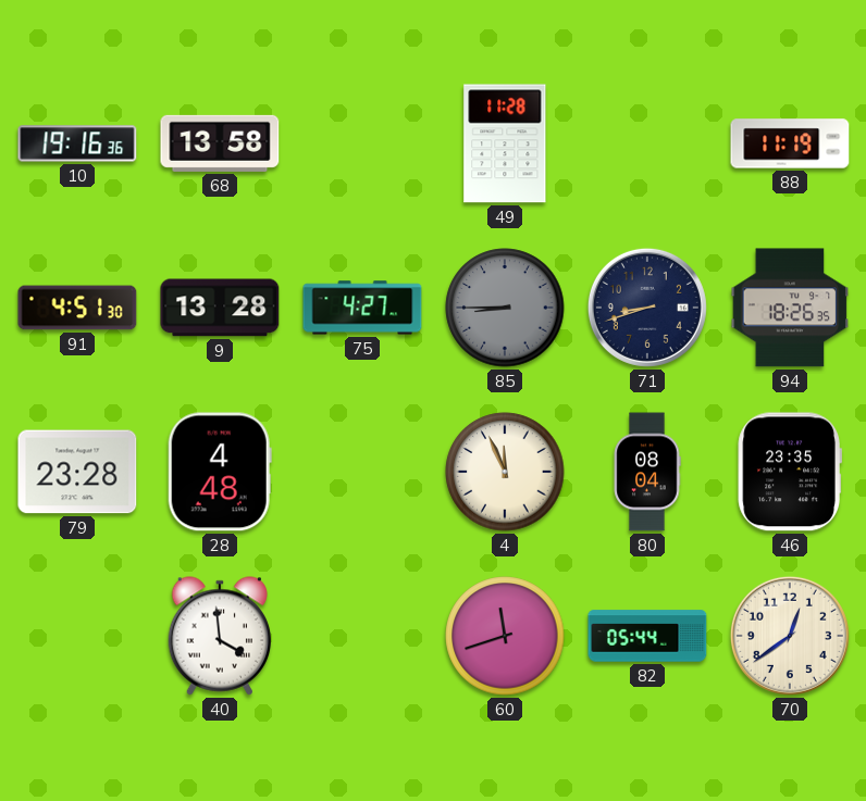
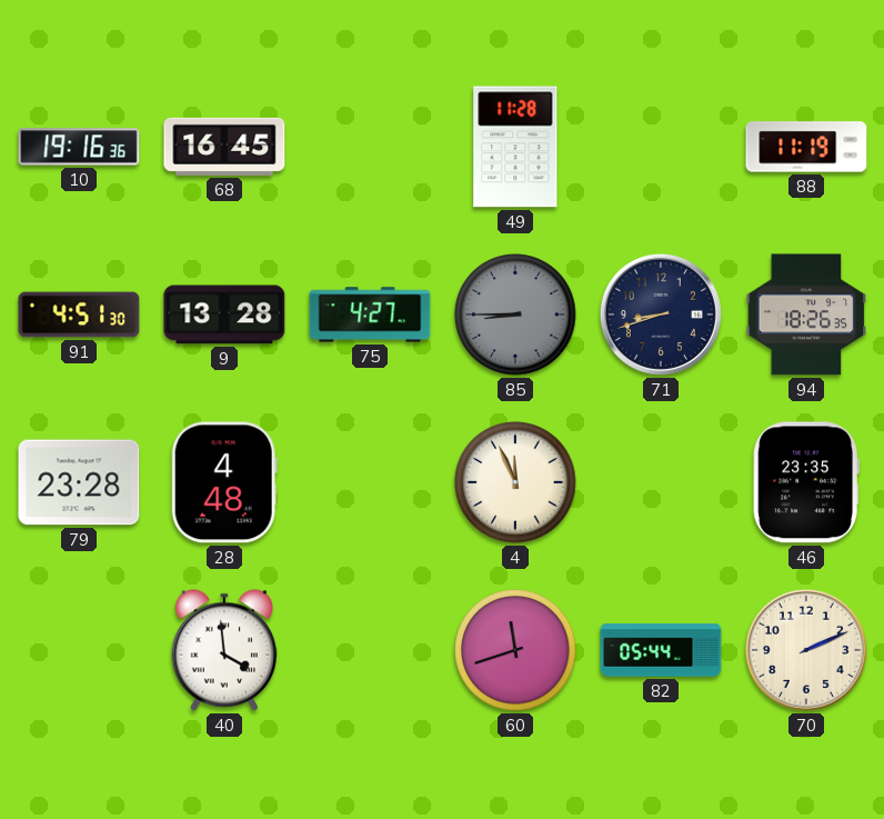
68: 13:58 -> 16:45 (224, 147)
80: 08:04 -> none (647, 472)
70: 12:39 -> 2:11 (806, 650)
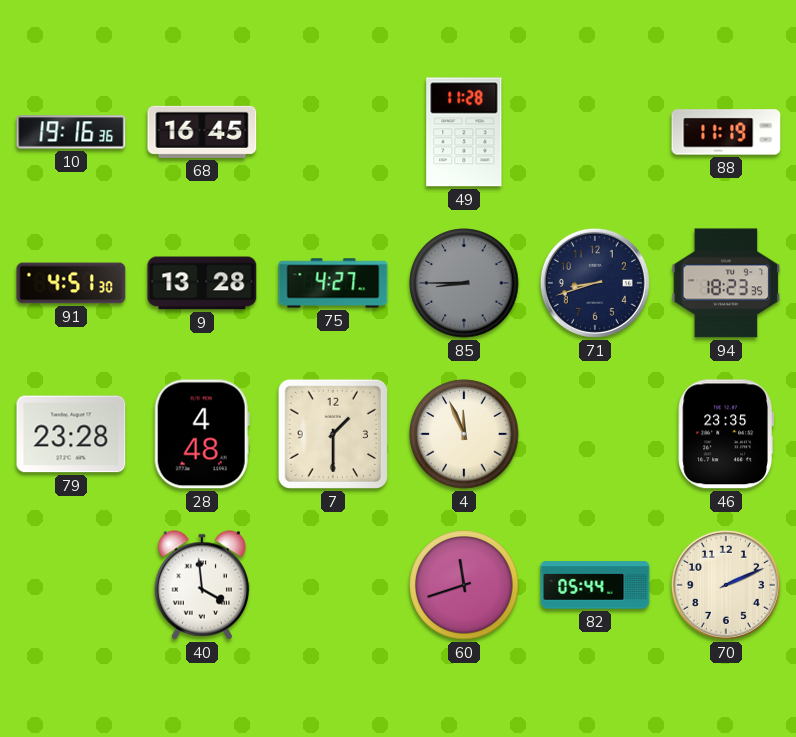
94: 18:26 -> 18:23 (726, 283)
7: none -> 1:30 (333, 434)
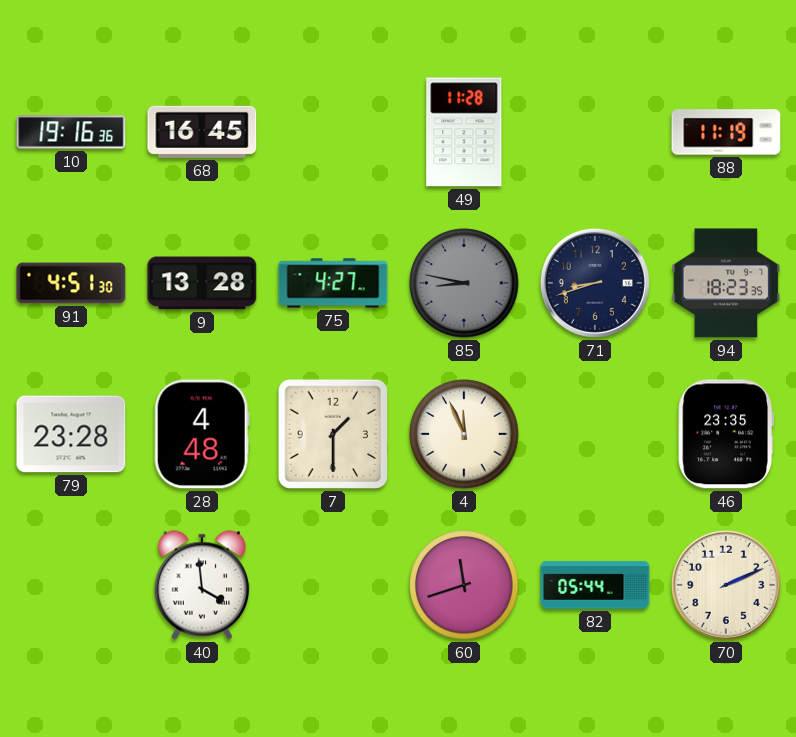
85: 8:45 -> 8:47 (464, 283)
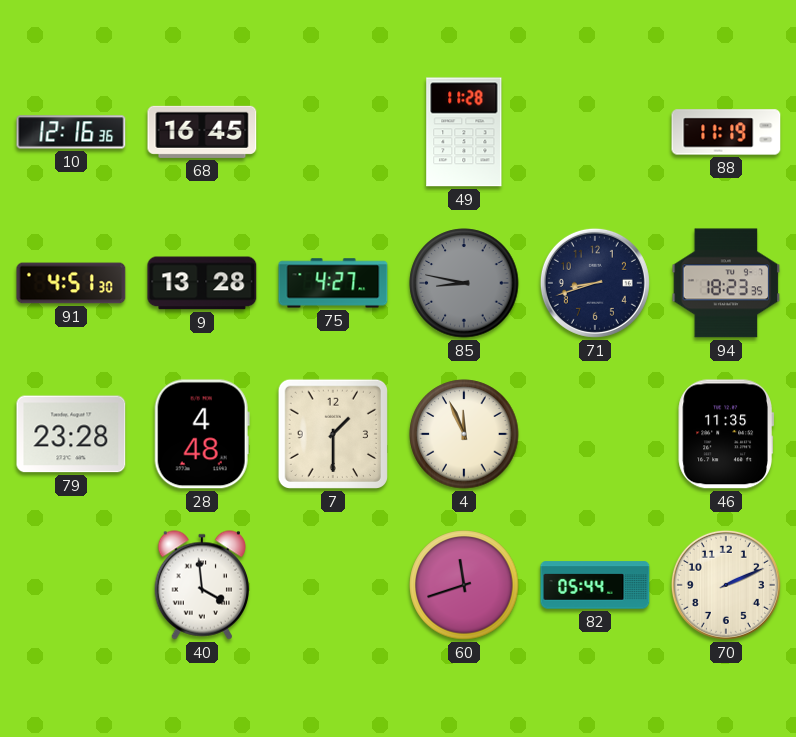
10: 19:16 -> 12:16 (71, 132)
46: 23:35 -> 11:35 (726, 434)
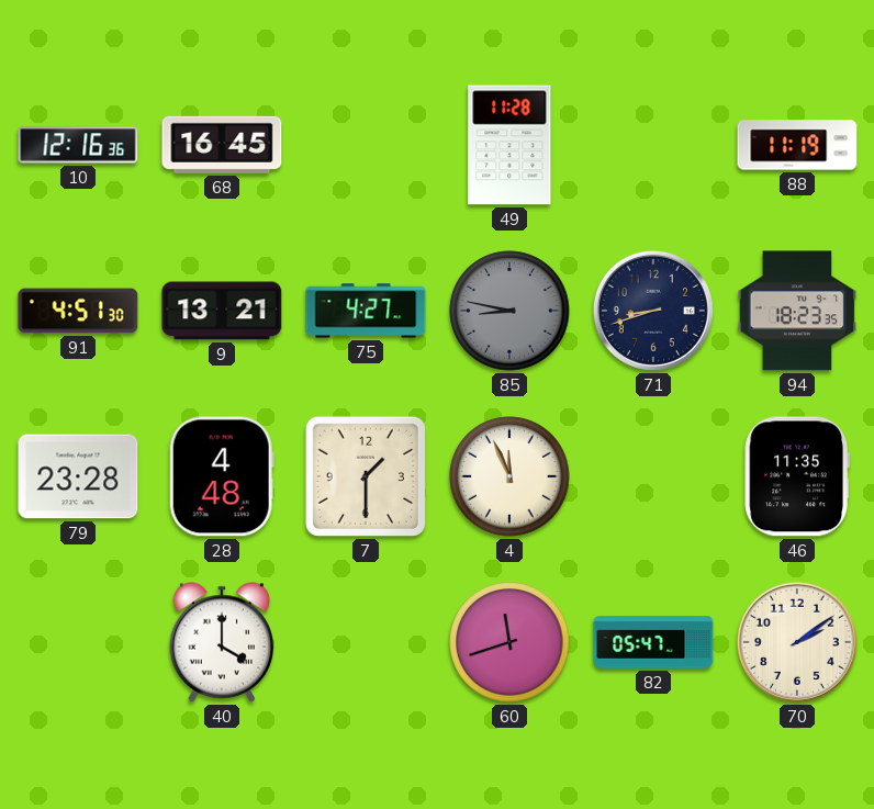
9: 13:28 -> 13:21 (222, 311)
40: 3:59 -> 4:00 (221, 642)
82: 05:44 -> 05:47 (653, 642)
70: 2:11 -> 2:09 (797, 642)
